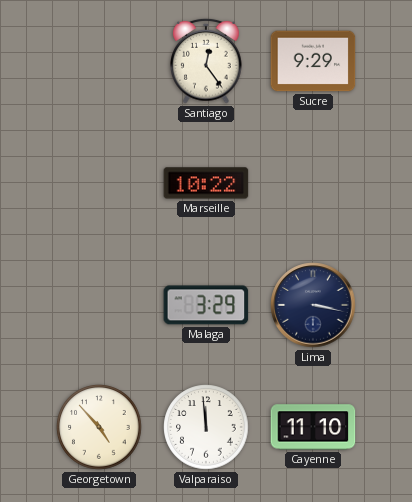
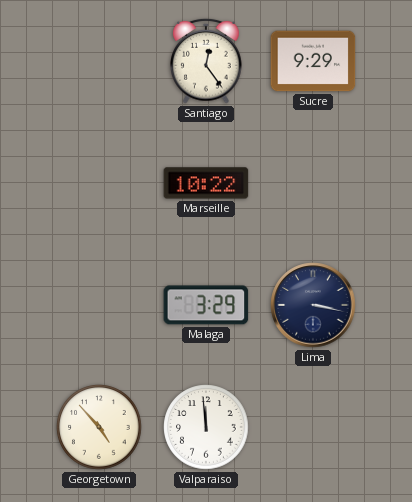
Cayenne: 11:10 -> none (313, 427)
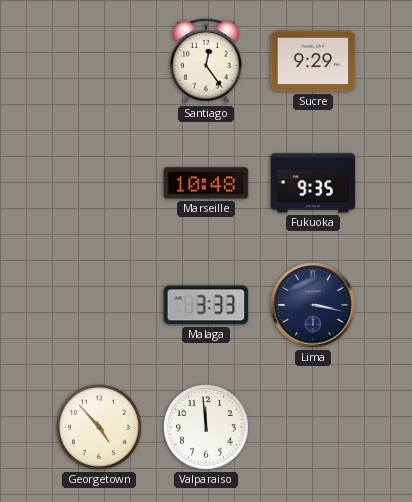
Marseille: 10:22 -> 10:48 (206, 183)
Fukuoka: none -> 9:35 (313, 183)
Malaga: 3:29 -> 3:33 (206, 305)
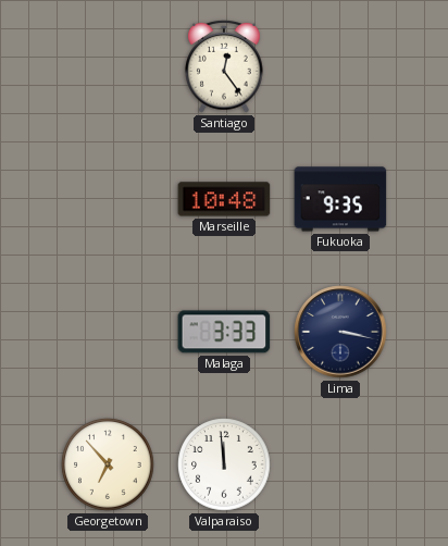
Sucre: 9:29 -> none (313, 61)
Georgetown: 4:53 -> 6:53 (108, 464)
